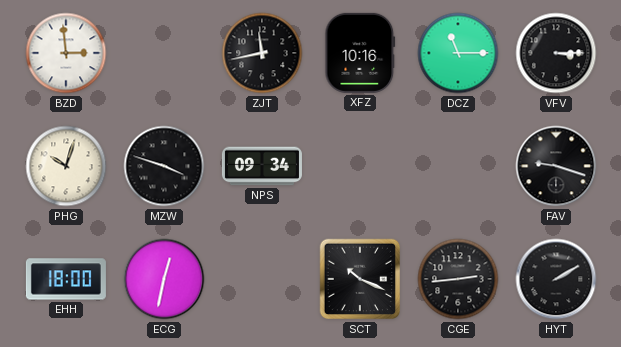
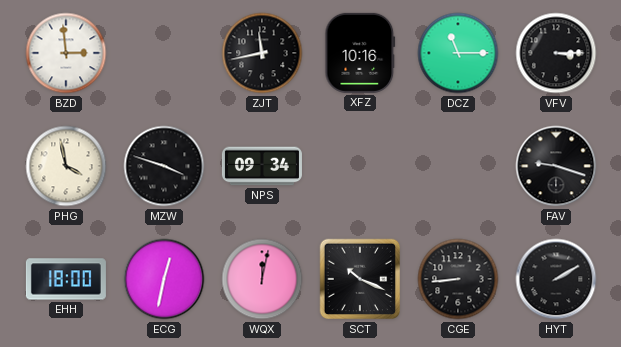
PHG: 10:03 -> 3:58 (66, 166)
WQX: none -> 12:02 (262, 279)
CGE: 2:44 -> 8:44 (458, 279)
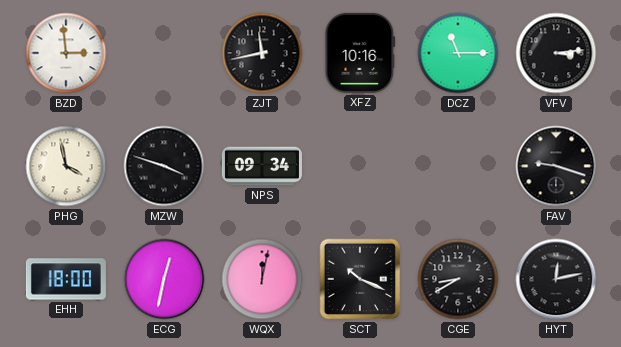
VFV: 3:15 -> 3:14 (556, 53)
CGE: 8:44 -> 8:40 (458, 279)
HYT: 2:10 -> 12:13 (556, 279)
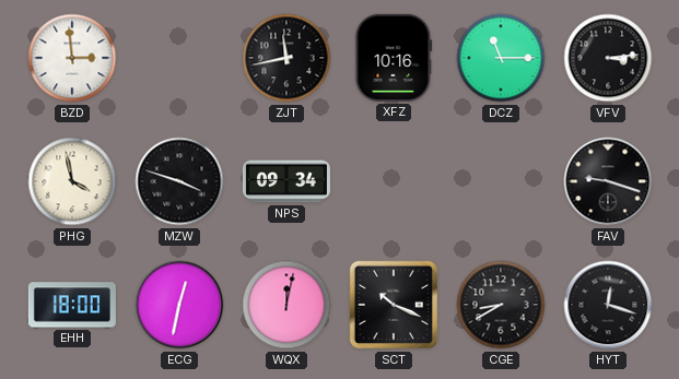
HYT: 12:13 -> 12:18 (608, 305)
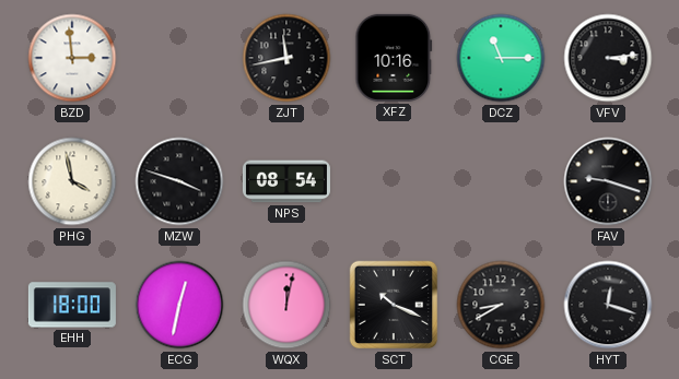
NPS: 09:34 -> 08:54 (286, 181)
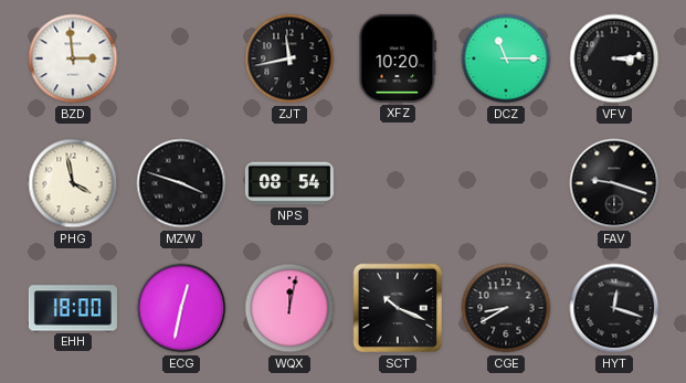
XFZ: 10:16 -> 10:20 (398, 58)
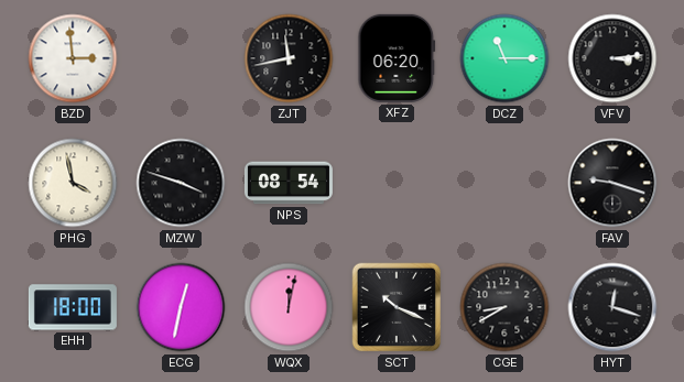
XFZ: 10:20 -> 06:20 (397, 58)
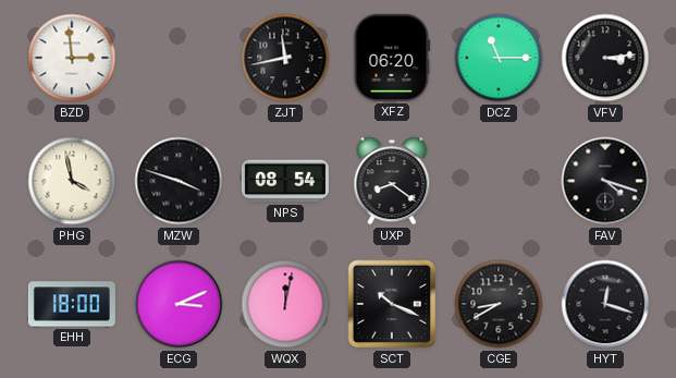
UXP: none -> 8:21 (392, 181)
FAV: 9:18 -> 4:18 (605, 181)
ECG: 12:32 -> 3:11 (179, 304)
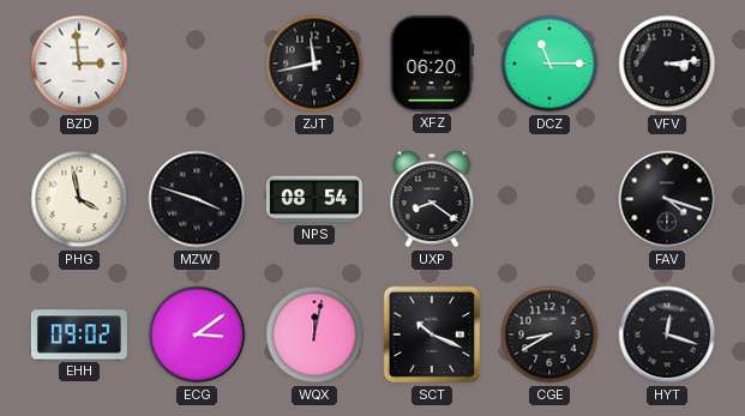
EHH: 18:00 -> 09:02 (79, 334)
ECG: 3:11 -> 3:09 (197, 334)
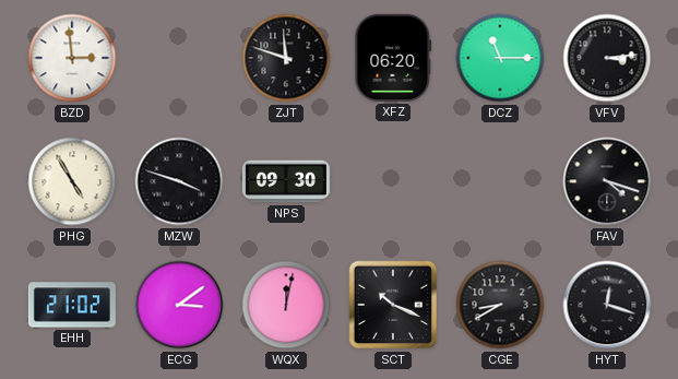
ZJT: 11:43 -> 11:48 (286, 58)
PHG: 3:58 -> 4:55 (72, 181)
NPS: 08:54 -> 09:30 (286, 181)
UXP: 8:21 -> none (432, 199)
EHH: 09:02 -> 21:02 (72, 305)
